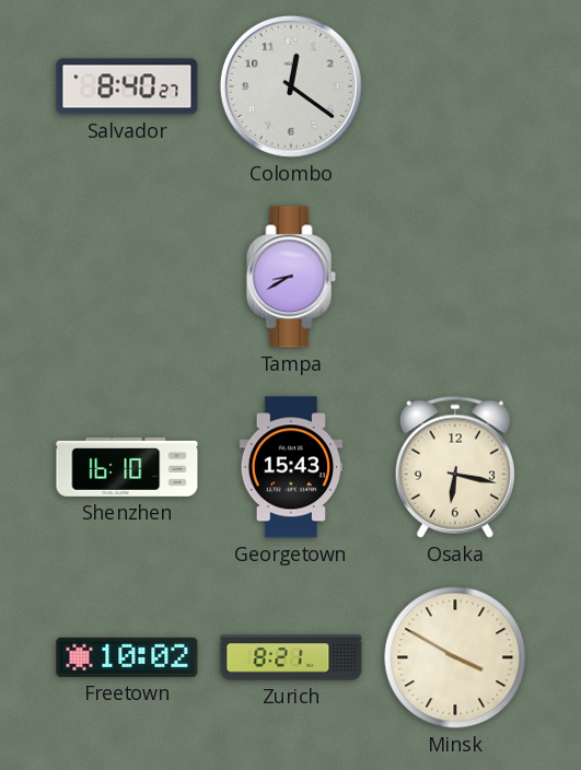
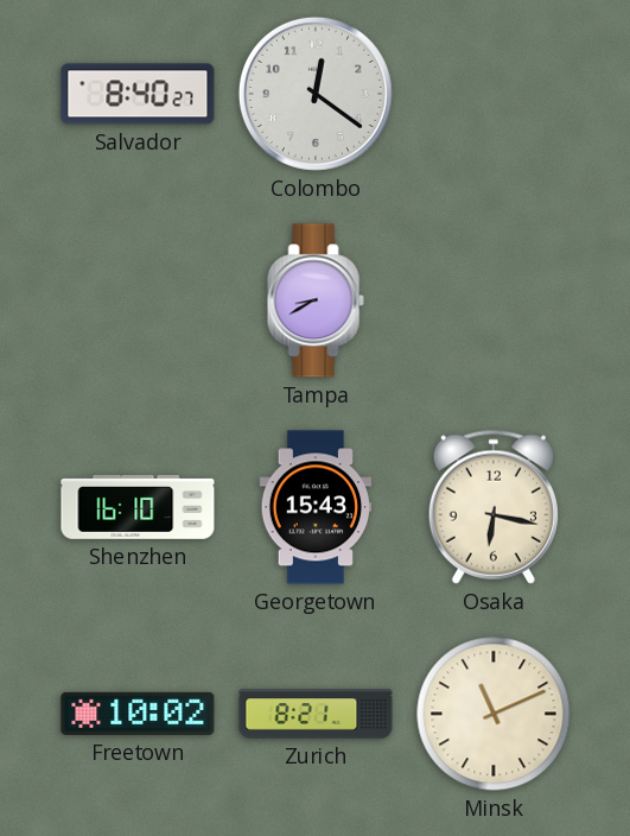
Minsk: 3:50 -> 11:11 (494, 714)
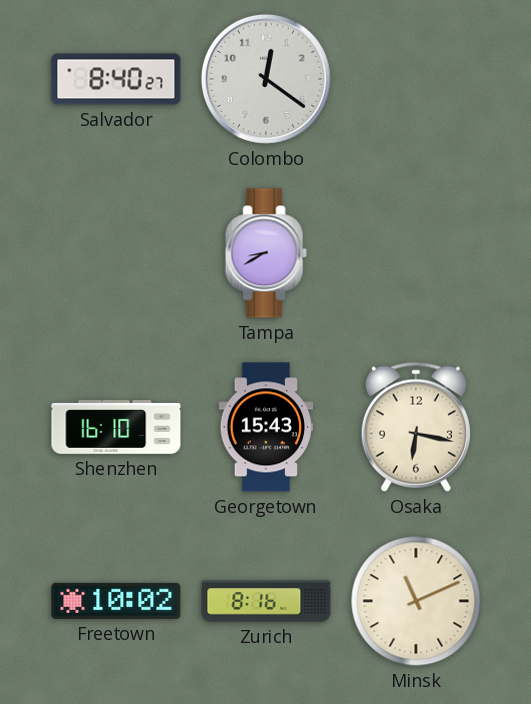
Zurich: 8:21 -> 8:16 (266, 601)
